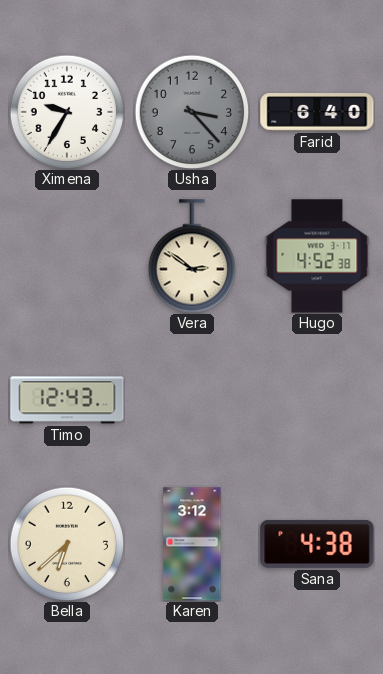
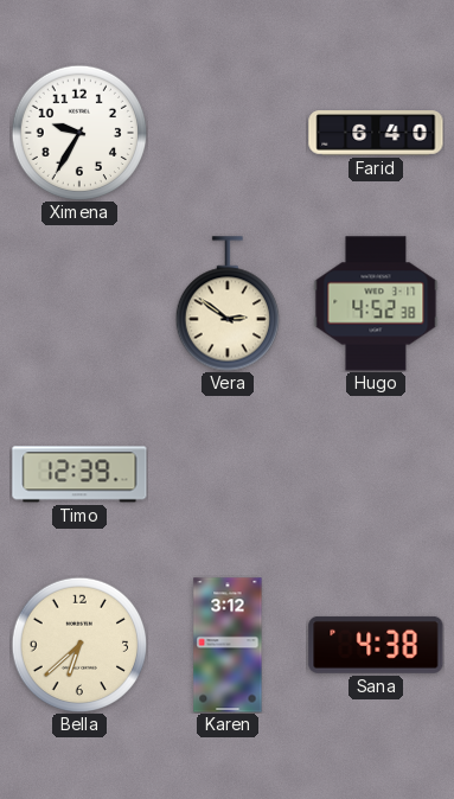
Usha: 3:23 -> none (192, 112)
Timo: 12:43 -> 12:39 (79, 474)
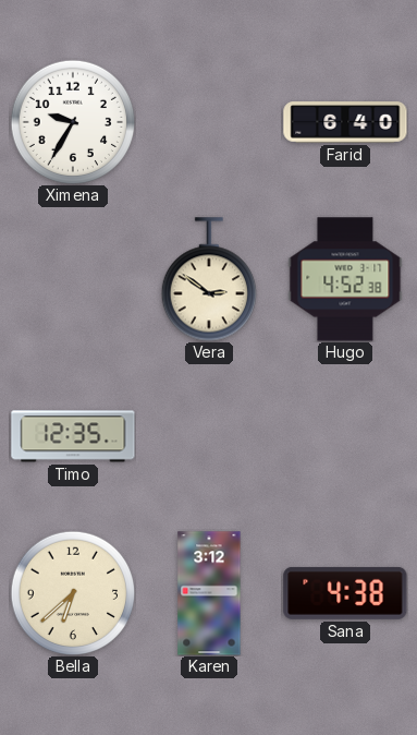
Timo: 12:39 -> 12:35 (73, 436)
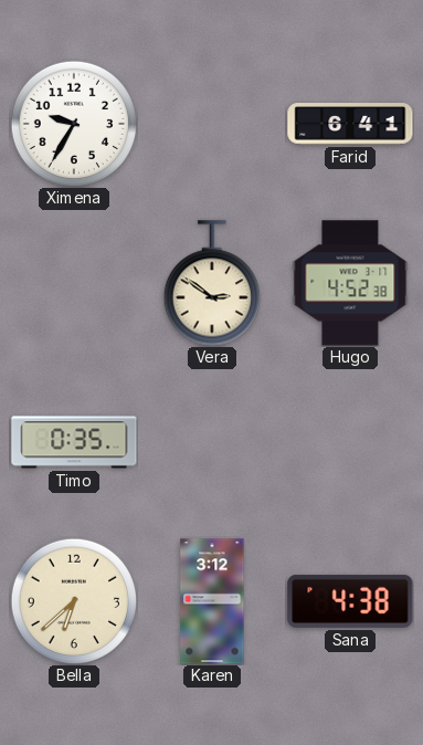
Farid: 6:40 -> 6:41 (350, 124)
Timo: 12:35 -> 0:35 (74, 442)
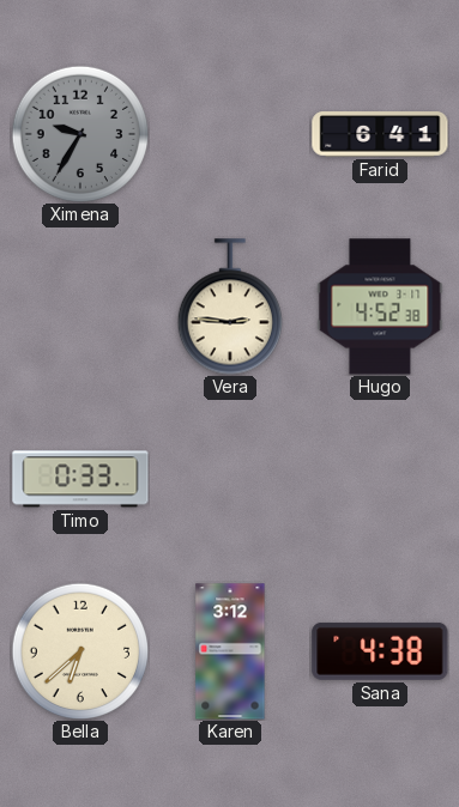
Ximena dial: white -> grey (80, 134)
Vera: 2:51 -> 2:46 (229, 307)
Timo: 0:35 -> 0:33 (80, 479)
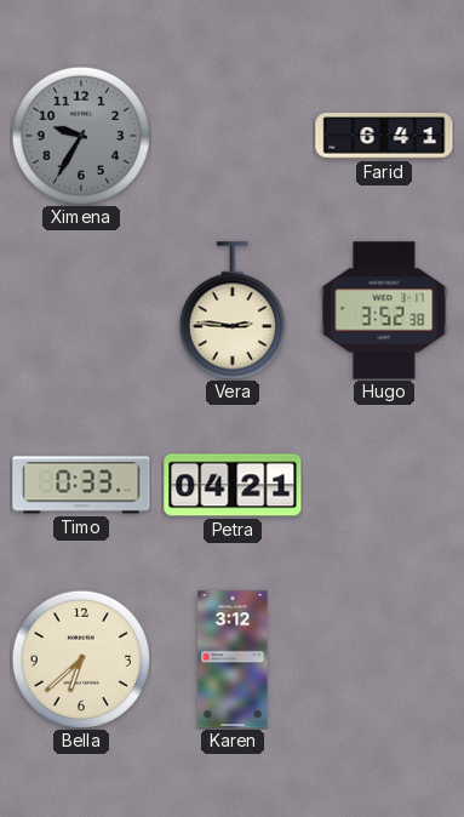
Hugo: 4:52 -> 3:52 (384, 310)
Petra: none -> 04:21 (233, 485)
Sana: 4:38 -> none (380, 651)
